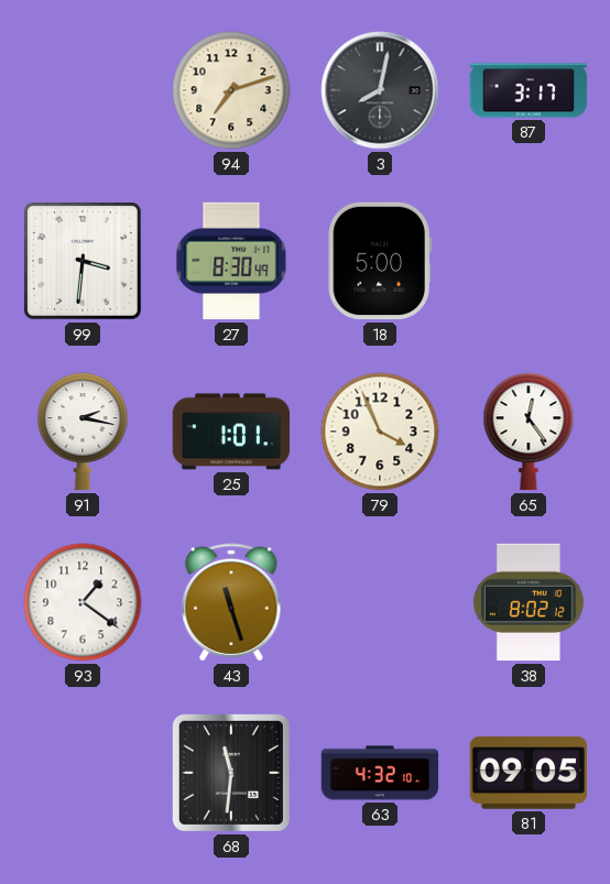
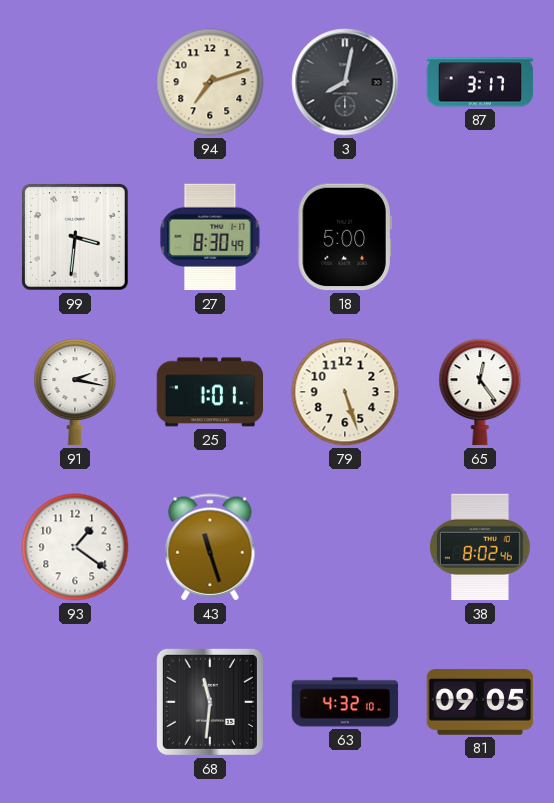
79: 3:56 -> 5:27 (345, 392)
38: 8:02:12 -> 8:02:46 (480, 547)
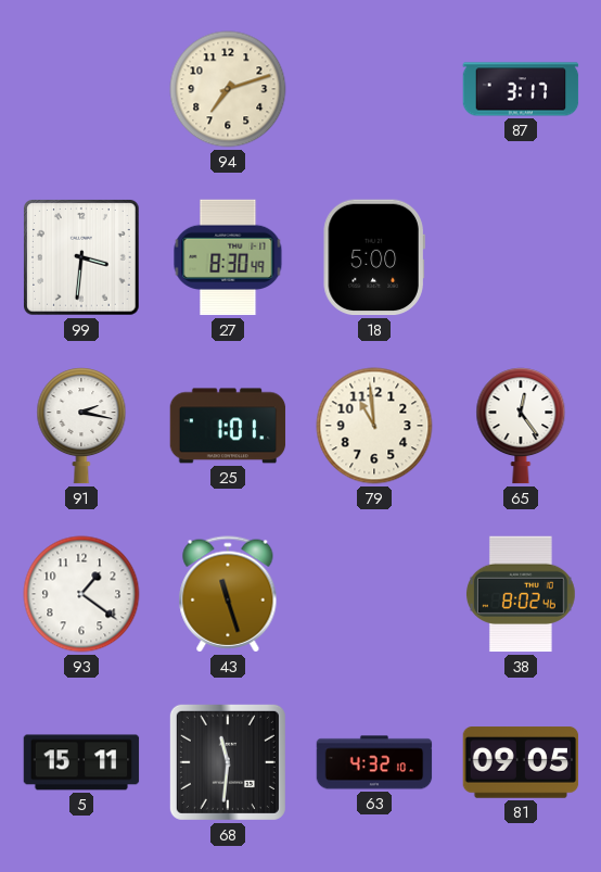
3: 8:02 -> none (345, 82)
79: 5:27 -> 10:59 (374, 426)
5: none -> 15:11 (81, 762)
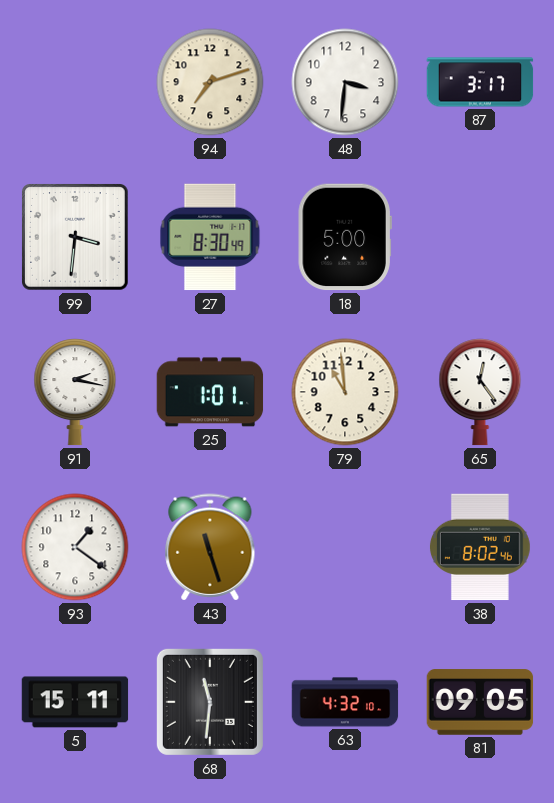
48: none -> 3:31 (345, 82)
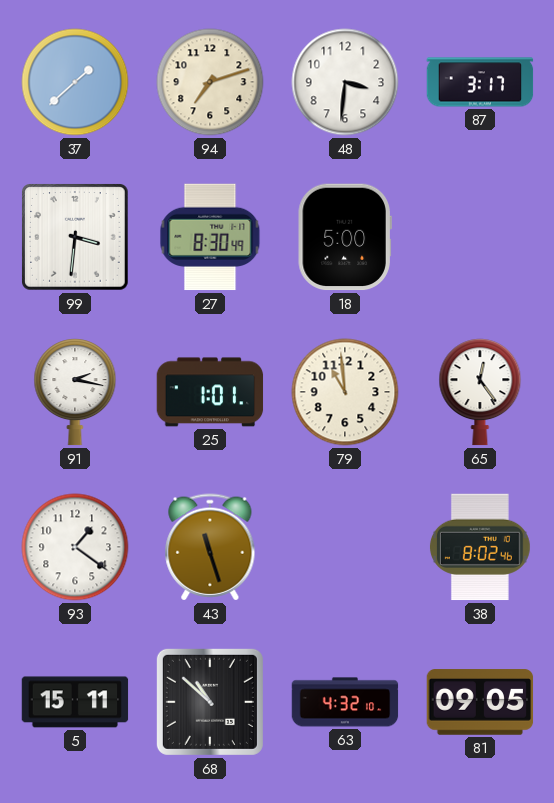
37: none -> 1:38 (75, 82)
68: 11:31 -> 10:52 (210, 702)
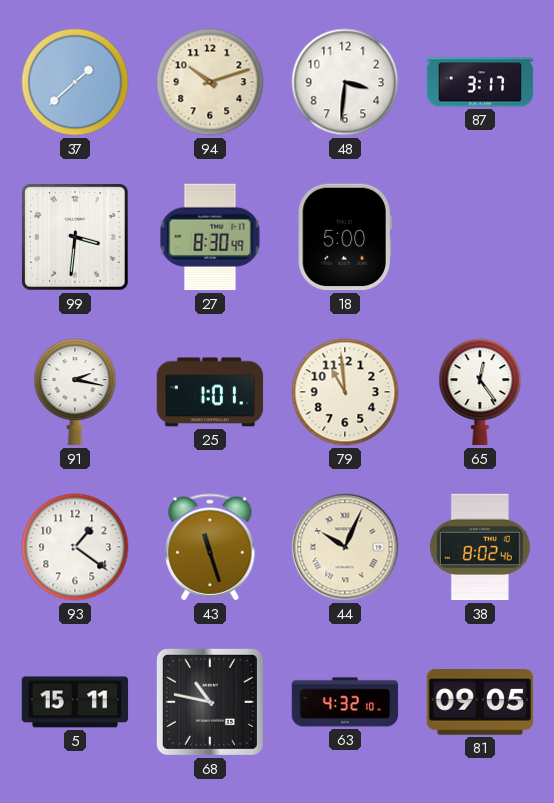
94: 7:12 -> 10:12 (210, 82)
44: none -> 10:04 (345, 547)
68: 10:52 -> 10:47 (210, 702)
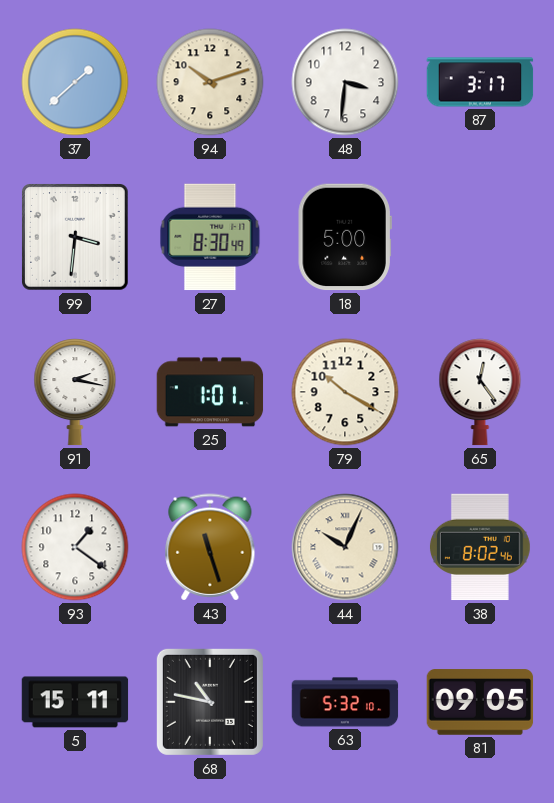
79: 10:59 -> 10:20 (345, 392)
63: 4:32 -> 5:32 (345, 702)
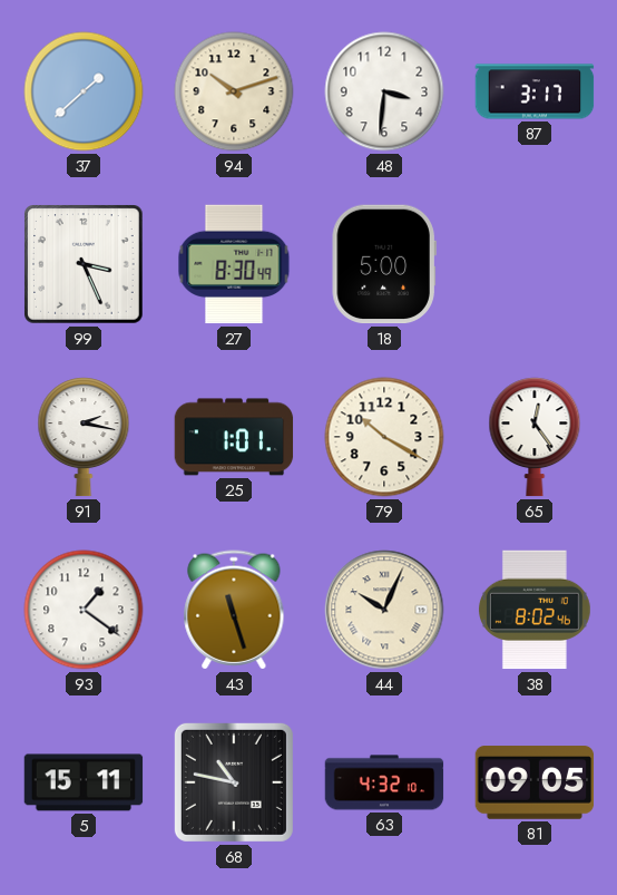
99: 3:31 -> 3:26 (84, 264)
63: 5:32 -> 4:32 (384, 782)
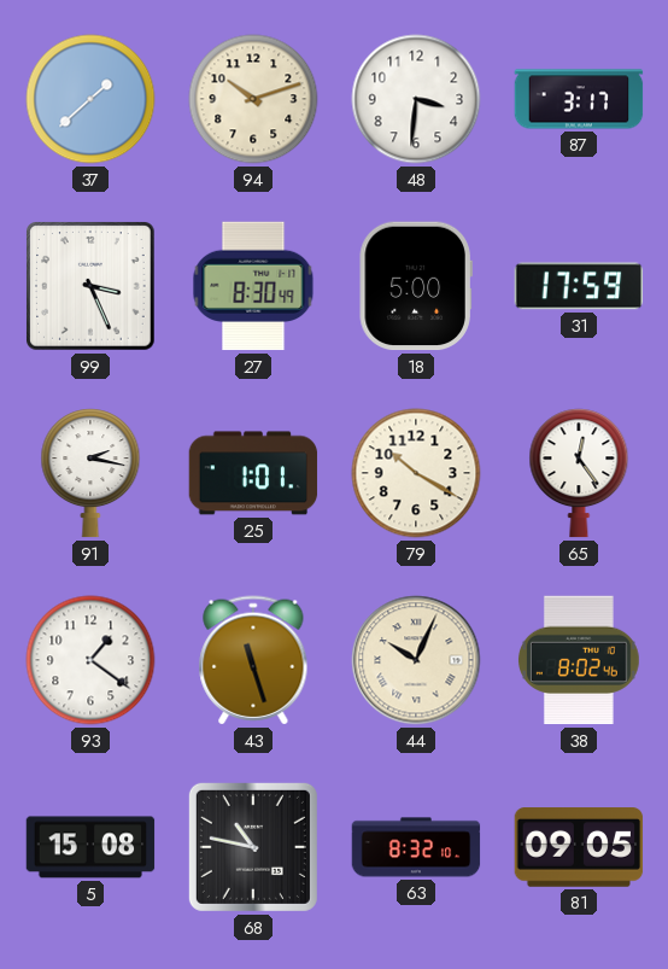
31: none -> 17:59 (579, 286)
5: 15:11 -> 15:08 (90, 847)
63: 4:32 -> 8:32 (416, 847)
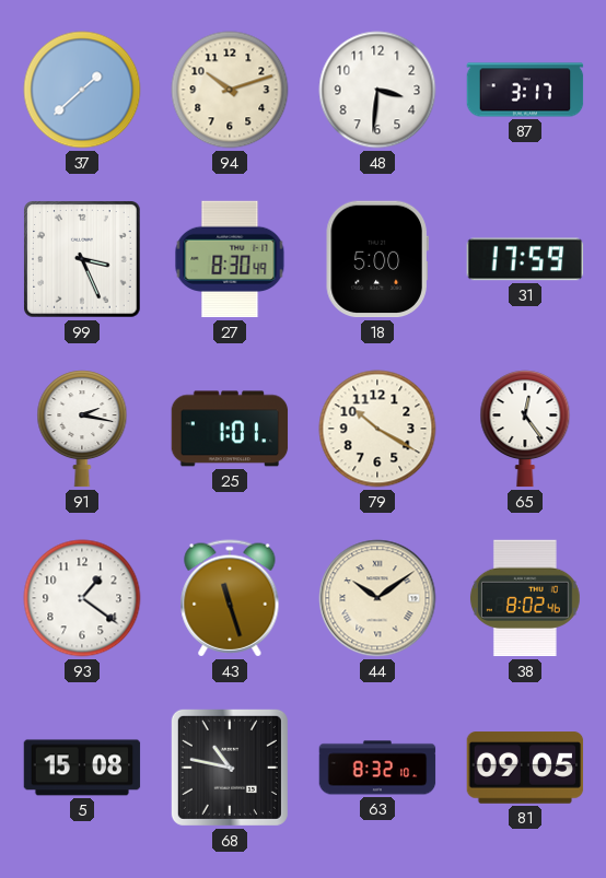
44: 10:04 -> 10:09 (377, 598)
